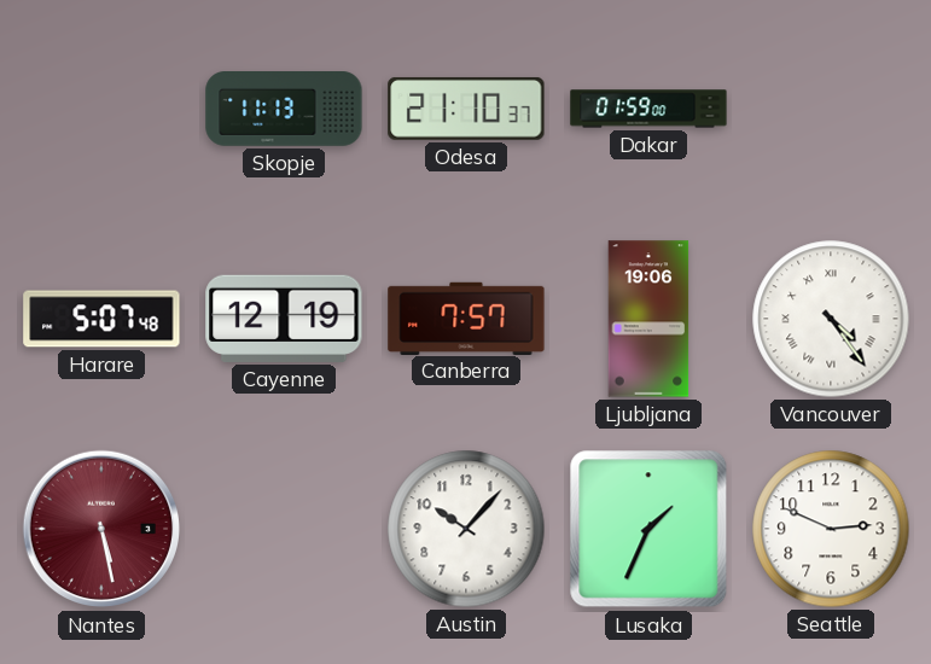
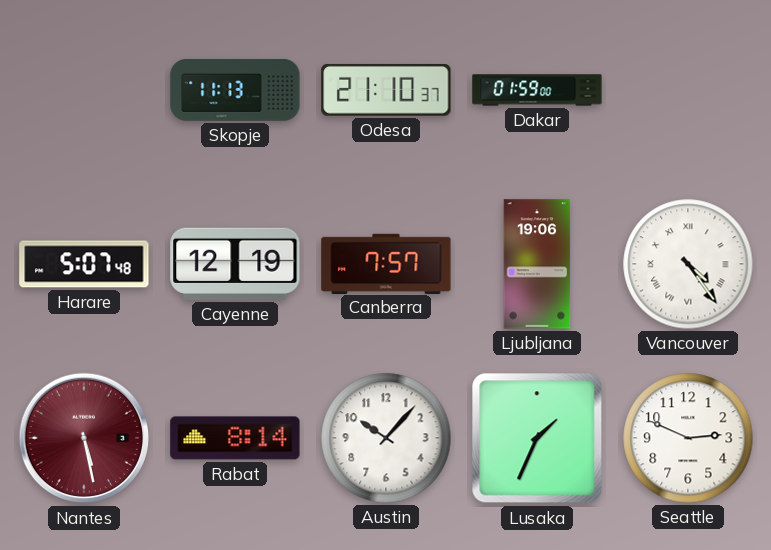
Rabat: none -> 8:14 (235, 438)
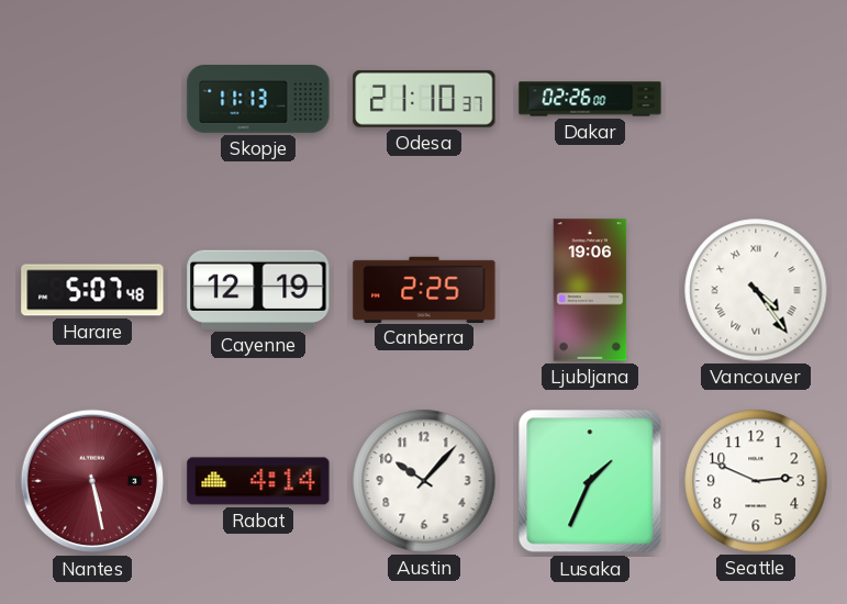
Dakar: 01:59 -> 02:26 (590, 99)
Canberra: 7:57 -> 2:25 (424, 289)
Rabat: 8:14 -> 4:14 (258, 481)
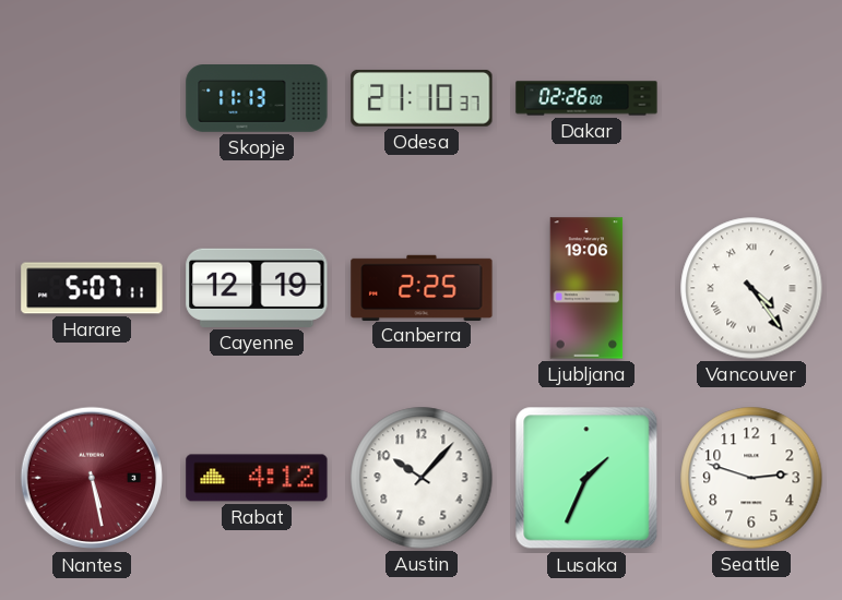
Harare: 5:07:48 -> 5:07:11 (92, 288)
Rabat: 4:14 -> 4:12 (257, 478)
Seattle: 2:49 -> 2:48 (751, 478)
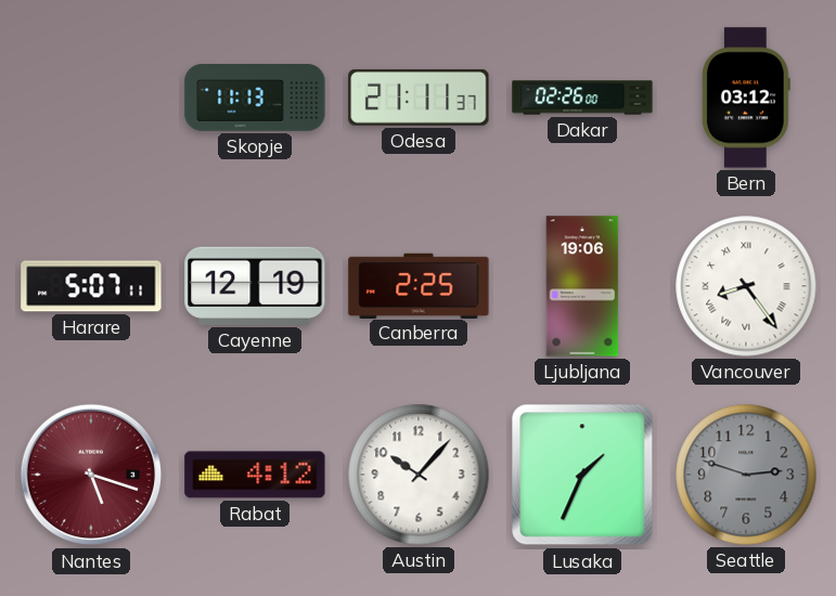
Odesa: 21:10 -> 21:11 (419, 98)
Bern: none -> 03:12 (746, 98)
Vancouver: 4:24 -> 8:24 (746, 286)
Nantes: 5:28 -> 5:18 (91, 475)
Seattle dial: white -> grey (746, 475)
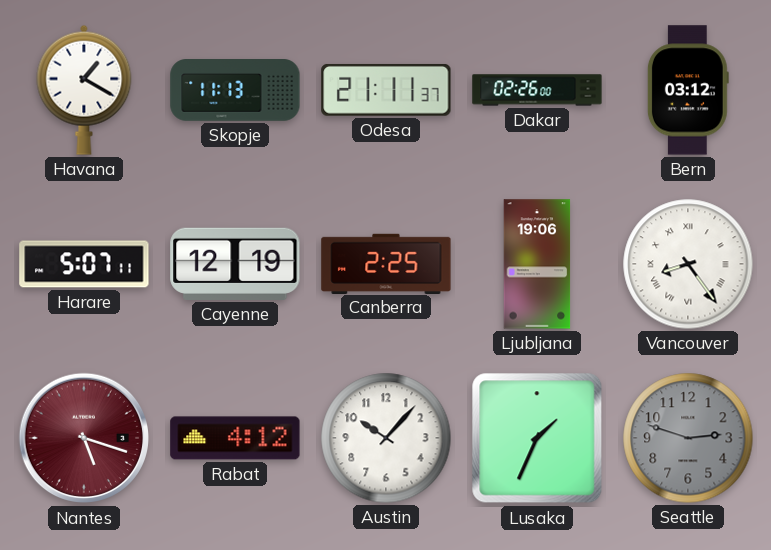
Havana: none -> 1:20 (84, 90)
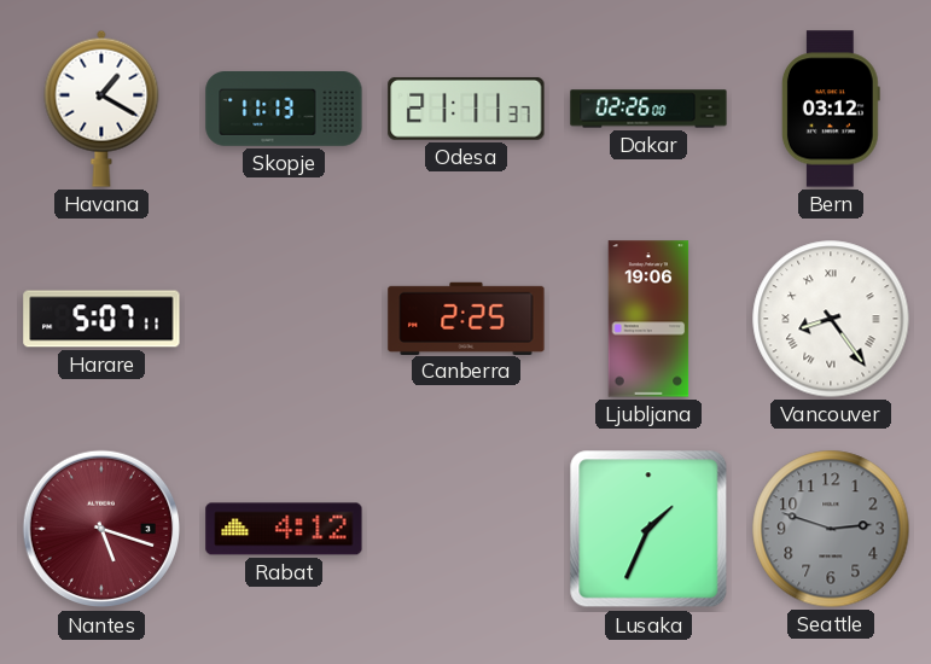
Cayenne: 12:19 -> none (235, 264)
Austin: 10:07 -> none (386, 438)
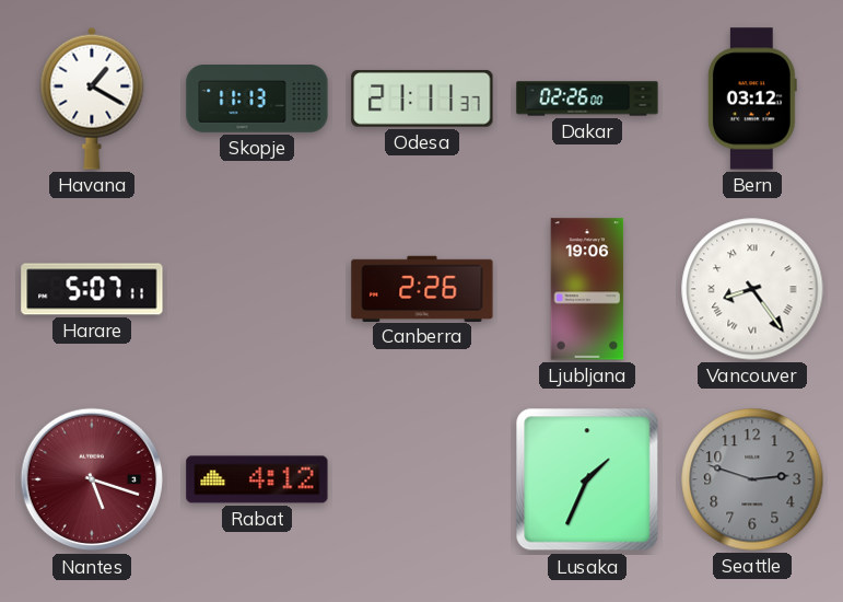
Canberra: 2:25 -> 2:26 (422, 288)
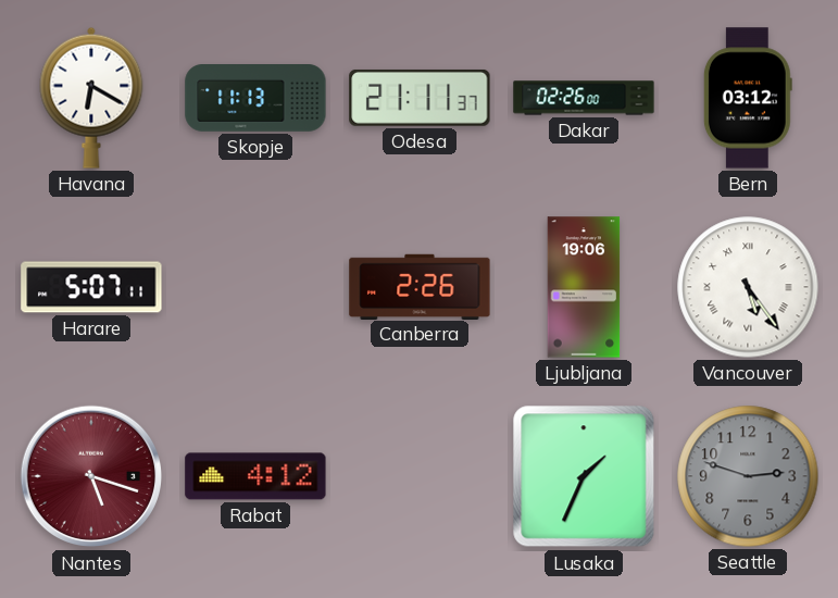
Havana: 1:20 -> 6:20 (91, 98)
Vancouver: 8:24 -> 5:24 (748, 287)
